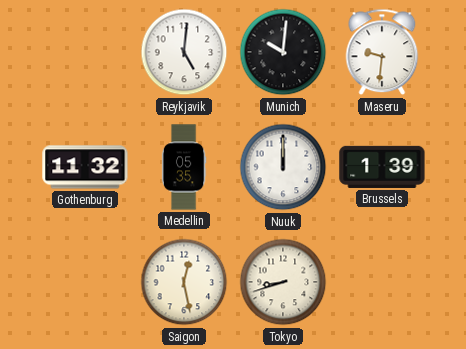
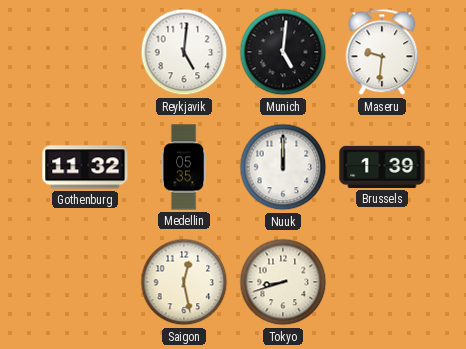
Munich: 10:01 -> 5:01 (283, 52)
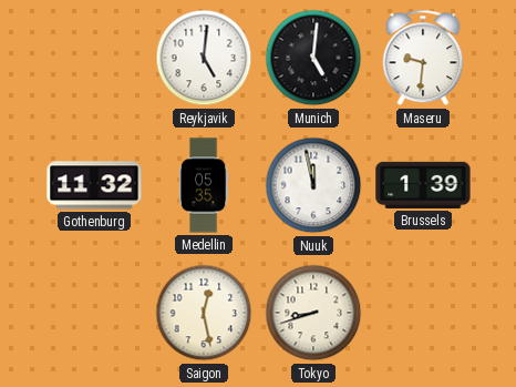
Nuuk: 12:00 -> 11:58 (313, 185)
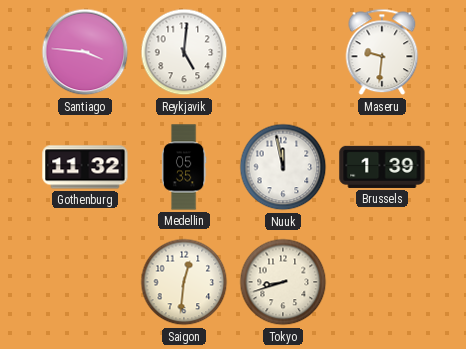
Santiago: none -> 3:46 (85, 52)
Munich: 5:01 -> none (313, 58)
Saigon: 12:28 -> 12:31 (184, 282)
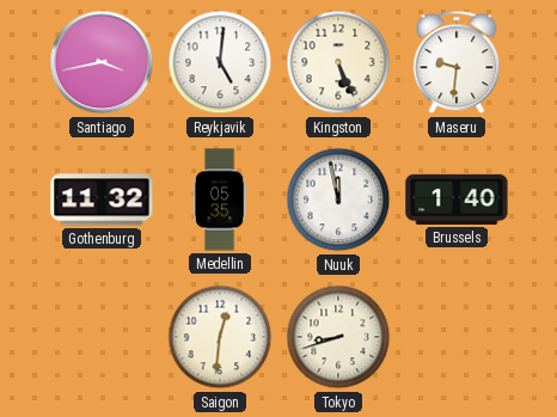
Santiago: 3:46 -> 3:43 (102, 62)
Kingston: none -> 5:26 (338, 62)
Brussels: 1:39 -> 1:40 (457, 200)
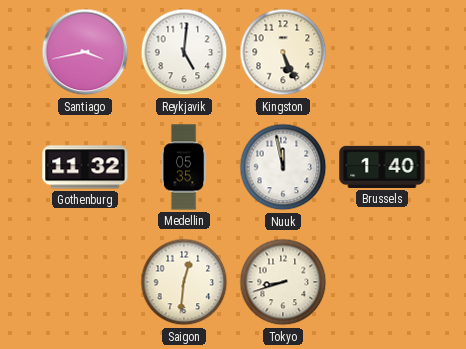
Maseru: 9:31 -> none (457, 62)
